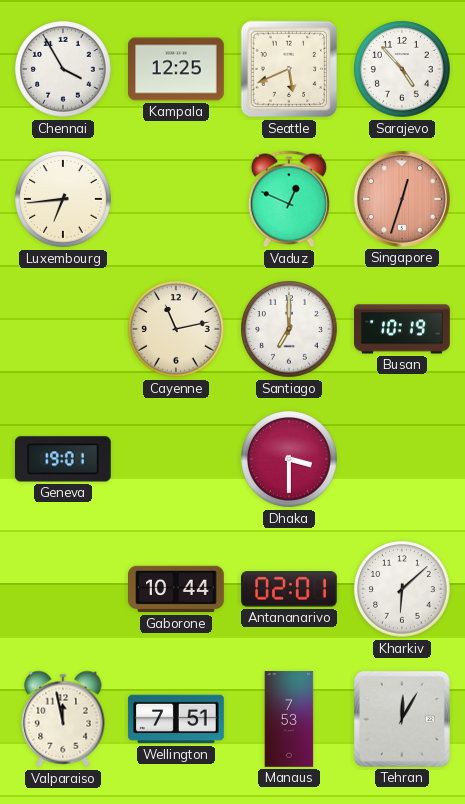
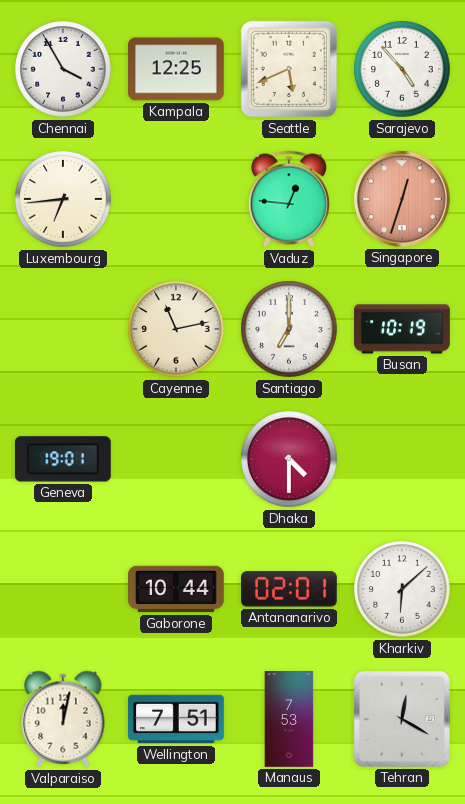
Vaduz: 12:49 -> 12:46 (289, 199)
Dhaka: 3:30 -> 4:30 (289, 459)
Valparaiso: 11:58 -> 12:02 (63, 719)
Tehran: 12:05 -> 12:20 (402, 719)
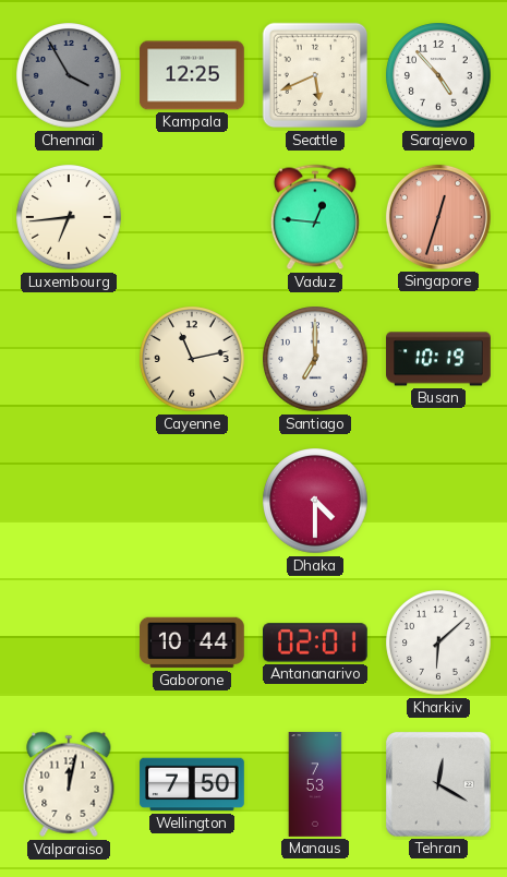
Chennai dial: white -> grey (69, 75)
Geneva: 19:01 -> none (63, 459)
Wellington: 7:51 -> 7:50 (192, 784)
